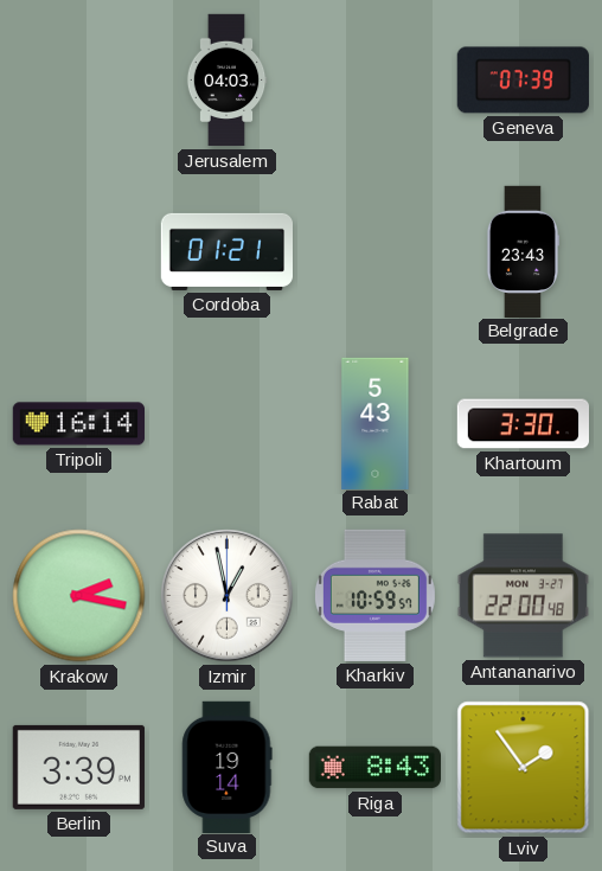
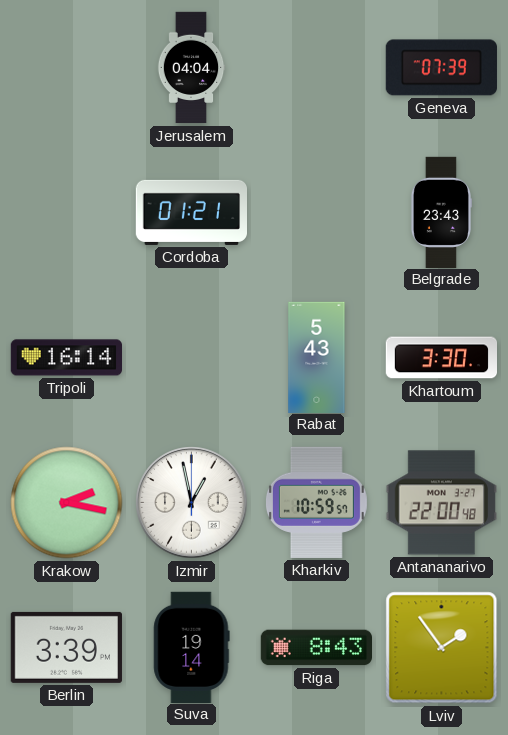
Jerusalem: 04:03 -> 04:04 (191, 68)
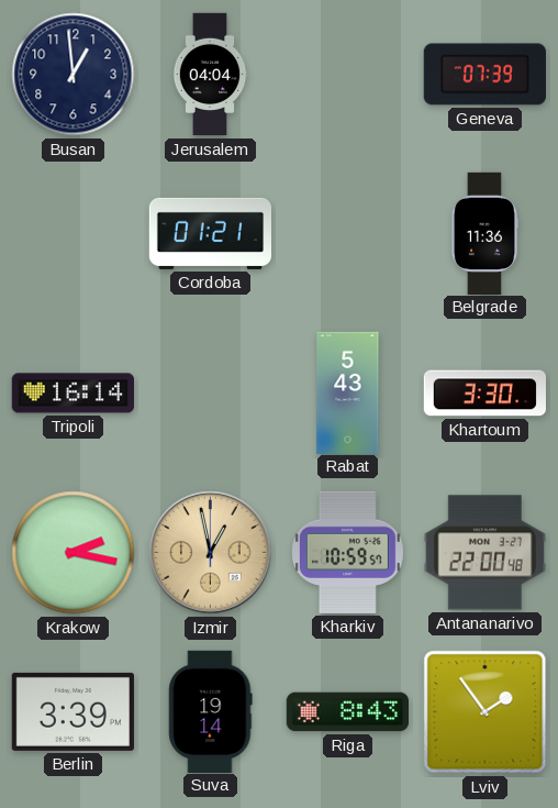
Busan: none -> 12:59 (74, 75)
Belgrade: 23:43 -> 11:36 (483, 233)
Izmir dial: white -> champagne (211, 553)
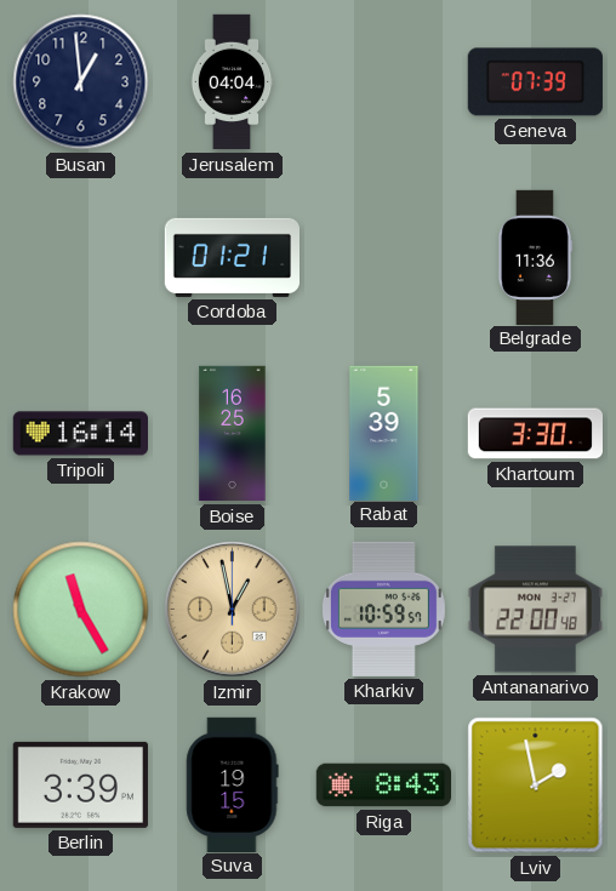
Boise: none -> 16:25 (233, 434)
Rabat: 5:43 -> 5:39 (384, 433)
Krakow: 2:17 -> 11:25 (81, 610)
Suva: 19:14 -> 19:15 (233, 784)
Lviv: 1:54 -> 1:58 (536, 786)
